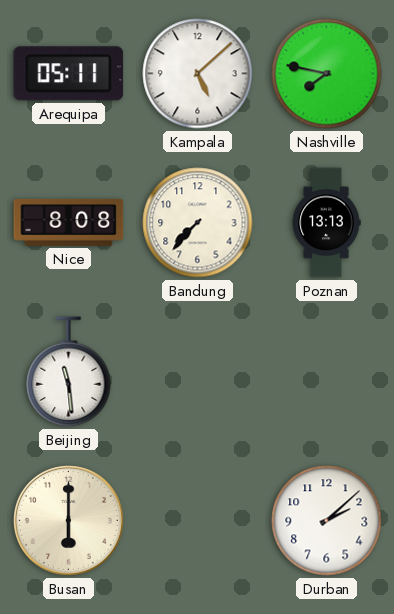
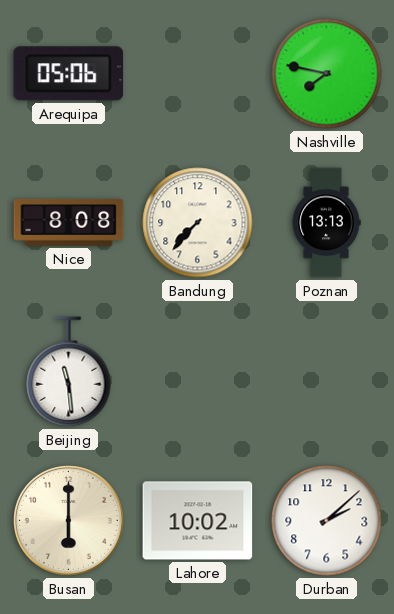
Arequipa: 05:11 -> 05:06 (69, 74)
Kampala: 5:08 -> none (198, 74)
Lahore: none -> 10:02 (198, 521)
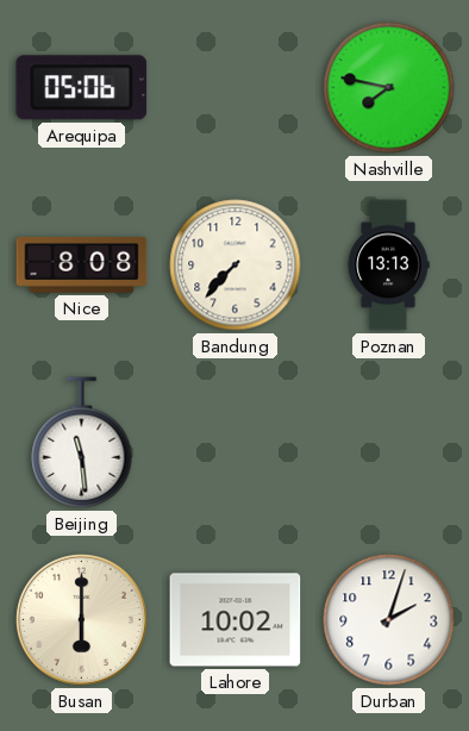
Durban: 2:08 -> 2:03 (389, 620)
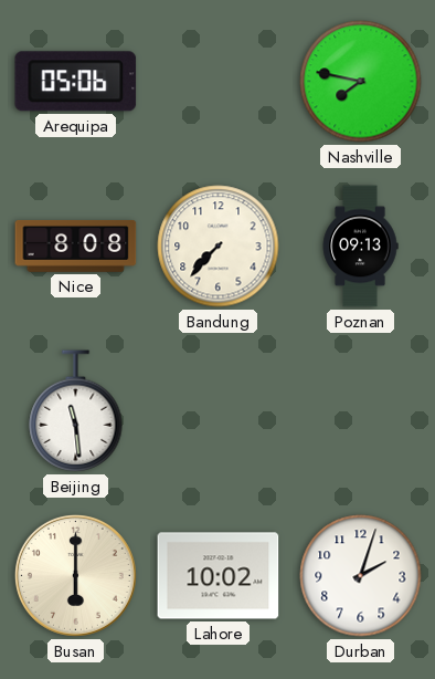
Poznan: 13:13 -> 09:13 (360, 247)
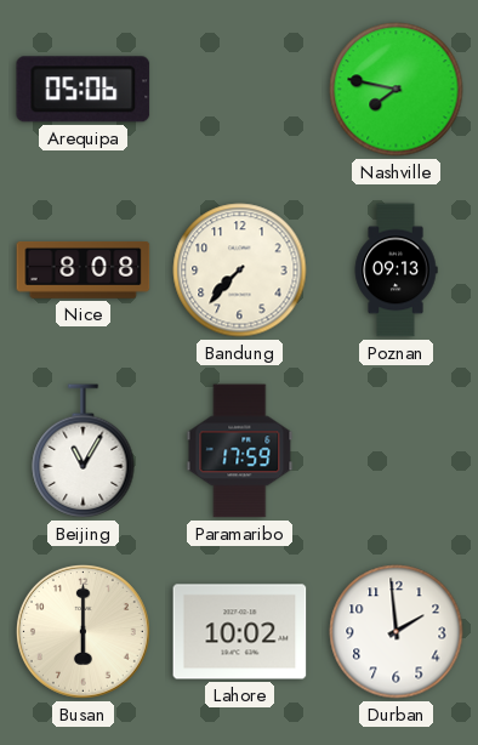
Beijing: 11:29 -> 11:05 (84, 451)
Paramaribo: none -> 17:59 (240, 451)
Durban: 2:03 -> 1:59 (397, 632)
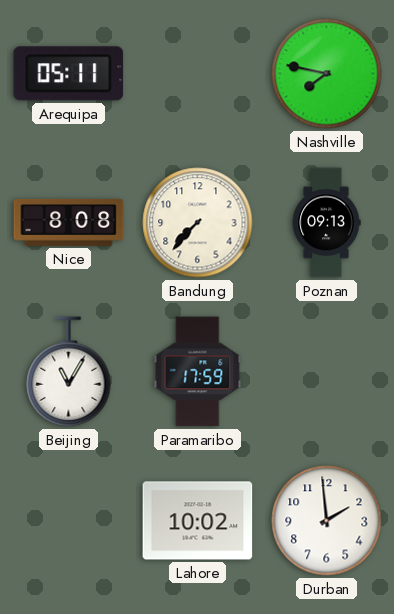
Arequipa: 05:06 -> 05:11 (69, 74)
Busan: 6:00 -> none (82, 631)
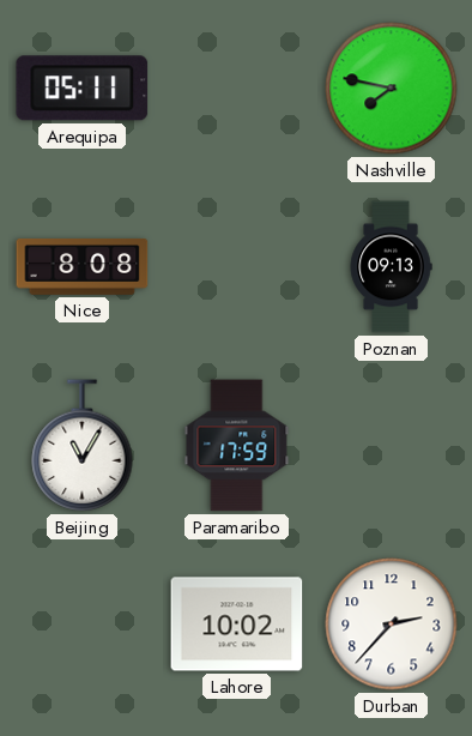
Bandung: 7:37 -> none (198, 223)
Durban: 1:59 -> 2:37 (392, 625)
